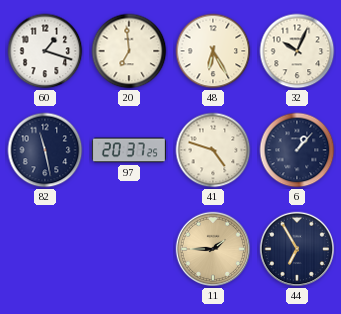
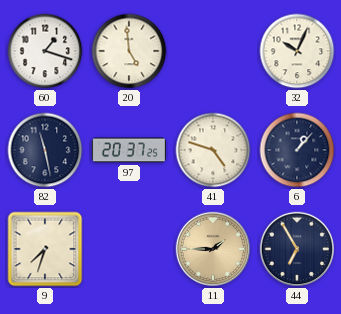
20: 6:59 -> 4:59 (129, 51)
48: 6:25 -> none (213, 51)
9: none -> 7:33 (45, 249)
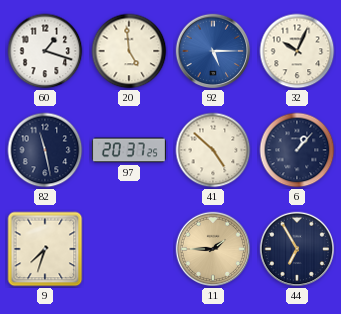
92: none -> 5:15 (213, 51)
41: 4:48 -> 4:52 (213, 150)
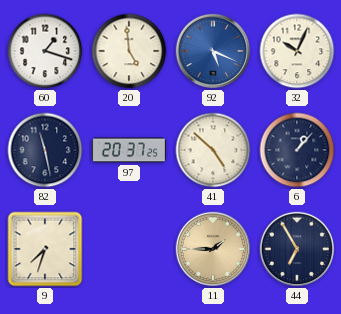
92: 5:15 -> 5:19 (213, 51)
